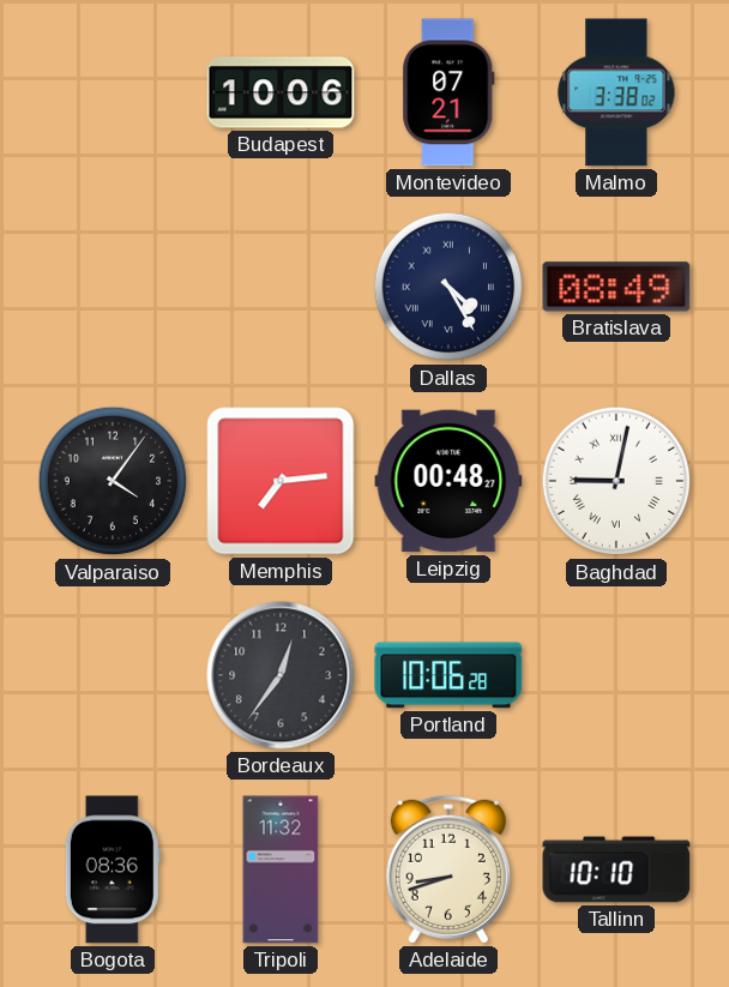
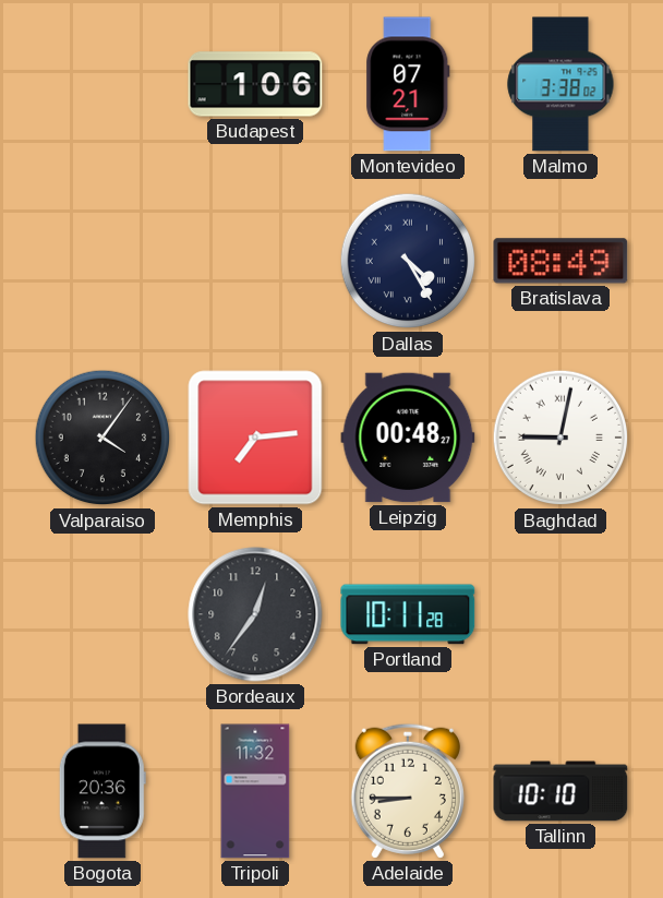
Budapest: 10:06 -> 1:06 (255, 84)
Portland: 10:06 -> 10:11 (408, 614)
Bogota: 08:36 -> 20:36 (103, 791)
Adelaide: 8:42 -> 8:45 (408, 791)
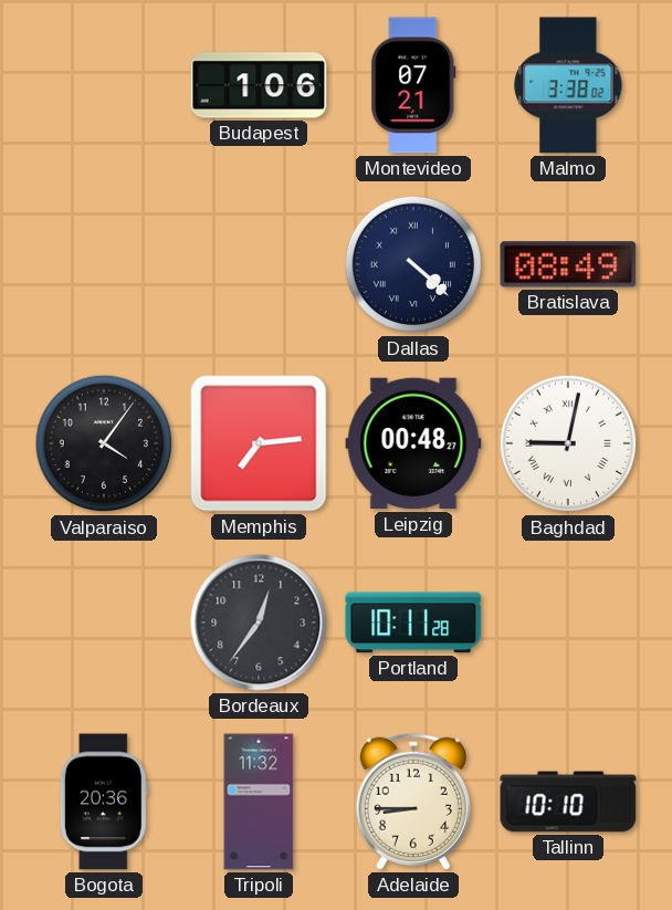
Dallas: 4:25 -> 4:22 (413, 264)
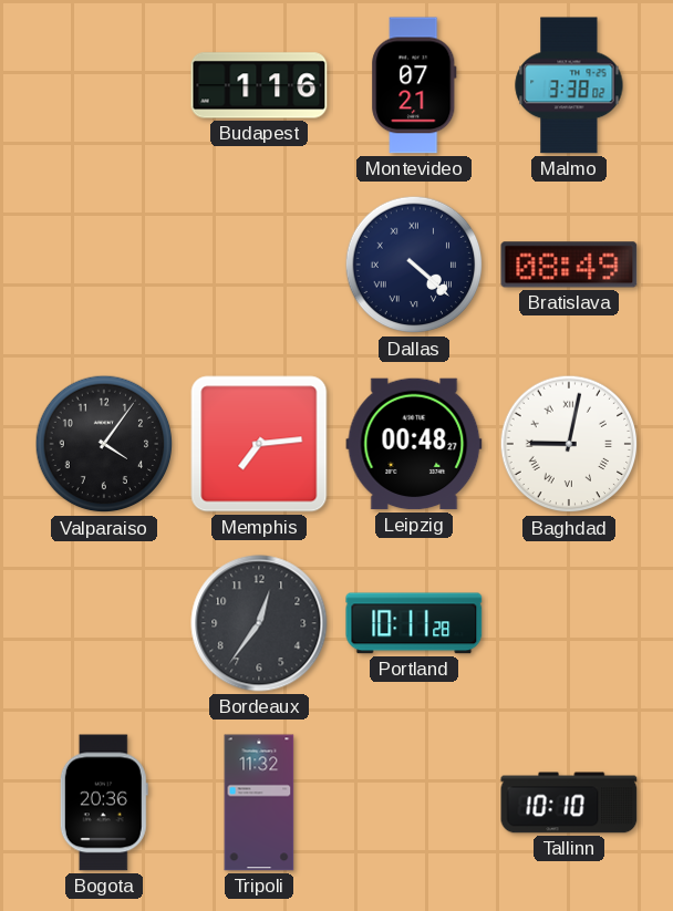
Budapest: 1:06 -> 1:16 (259, 85)
Adelaide: 8:45 -> none (413, 802)
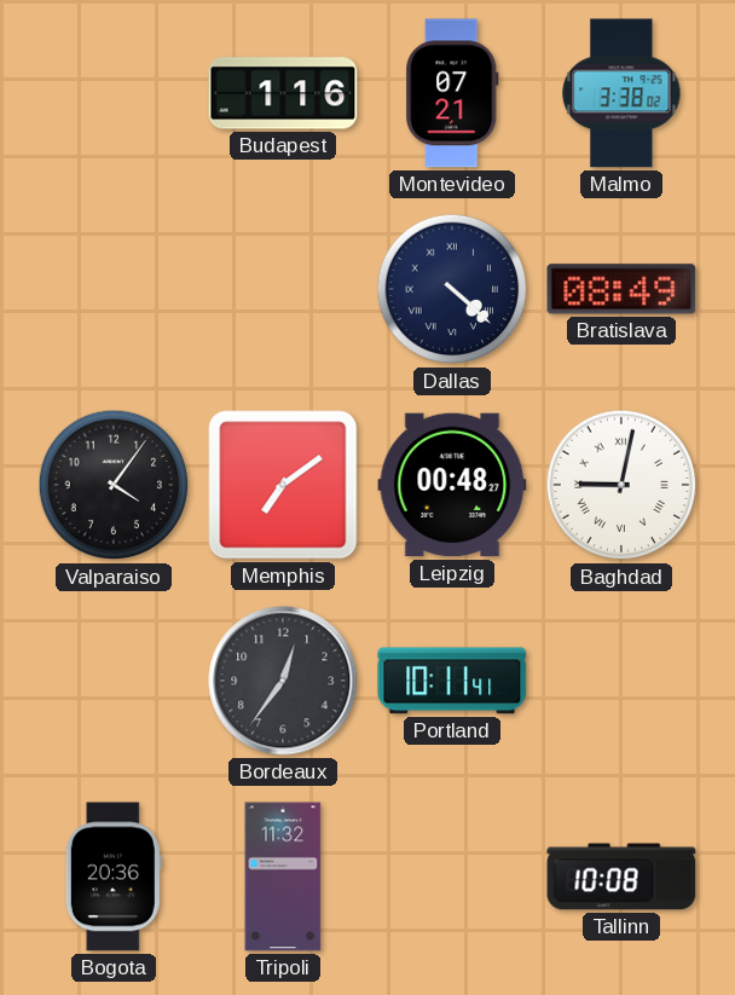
Memphis: 7:14 -> 7:09 (283, 485)
Portland: 10:11:28 -> 10:11:41 (452, 681)
Tallinn: 10:10 -> 10:08 (621, 877)
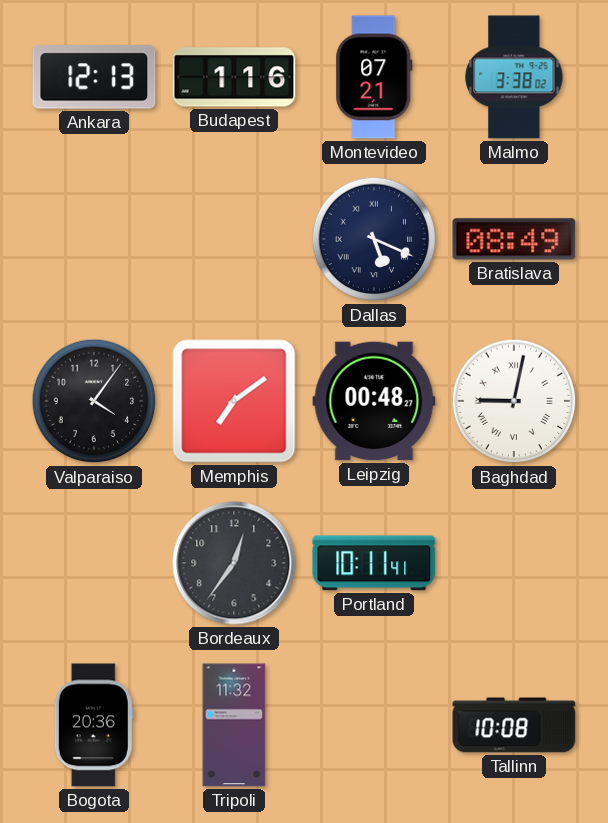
Ankara: none -> 12:13 (94, 77)
Dallas: 4:22 -> 5:19 (374, 239)
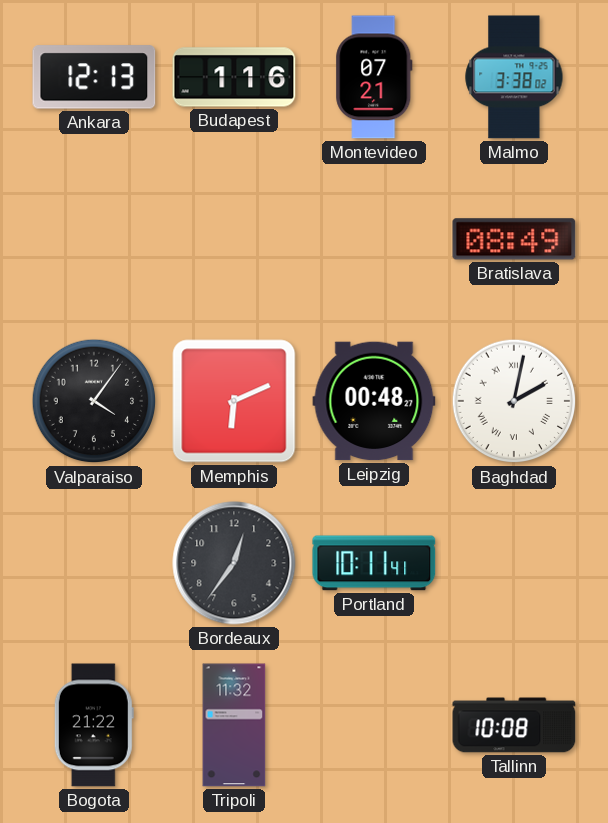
Dallas: 5:19 -> none (374, 239)
Memphis: 7:09 -> 6:11 (234, 401)
Baghdad: 9:02 -> 2:02 (514, 401)
Bogota: 20:36 -> 21:22 (94, 725)
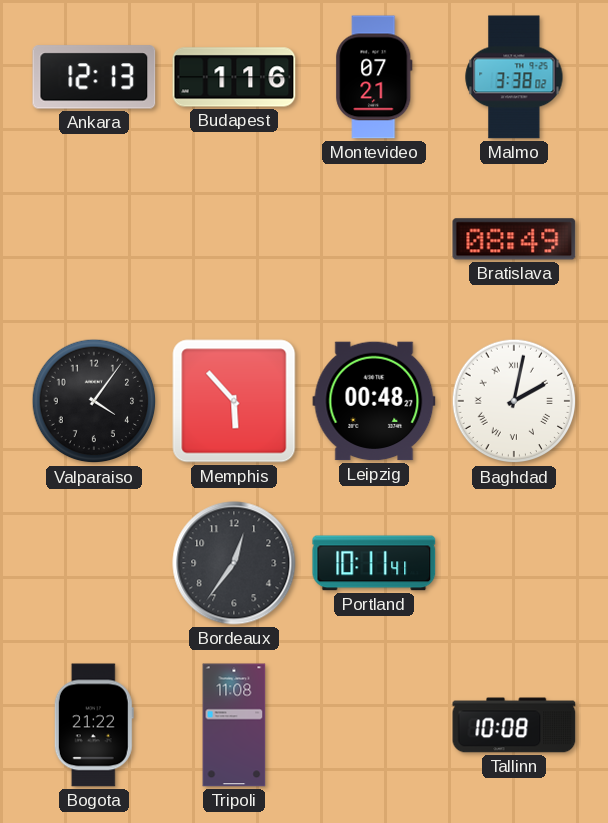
Memphis: 6:11 -> 5:53 (234, 401)
Tripoli: 11:32 -> 11:08 (234, 725)
